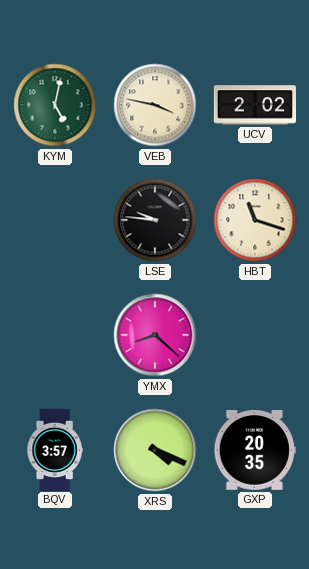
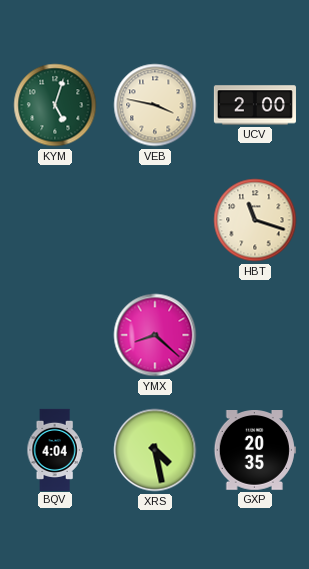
KYM: 5:02 -> 5:03 (55, 105)
UCV: 2:02 -> 2:00 (254, 105)
LSE: 9:46 -> none (155, 220)
BQV: 3:57 -> 4:04 (55, 449)
XRS: 4:19 -> 4:28 (155, 450)
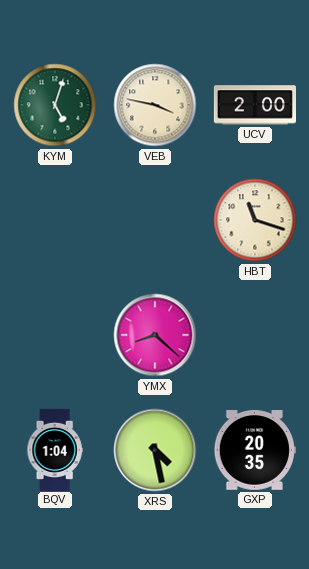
BQV: 4:04 -> 1:04 (55, 449)
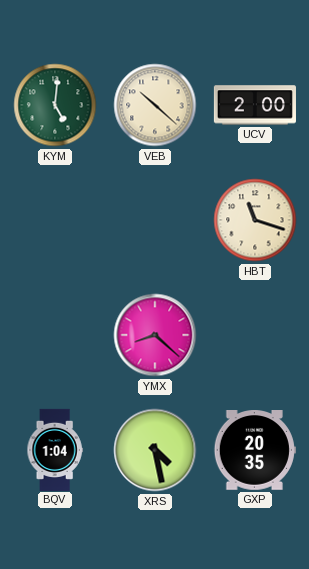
KYM: 5:03 -> 5:01 (55, 105)
VEB: 3:47 -> 10:22 (155, 105)
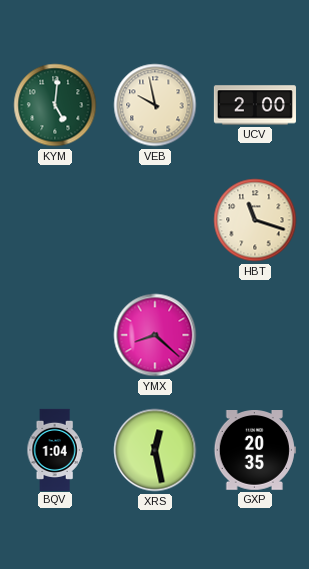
VEB: 10:22 -> 9:58 (155, 105)
XRS: 4:28 -> 12:28 (155, 450)
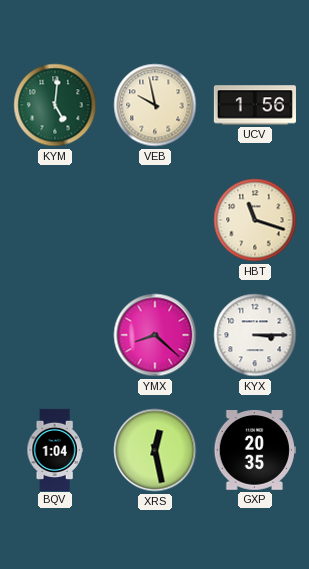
UCV: 2:00 -> 1:56 (254, 105)
KYX: none -> 3:15 (255, 335)
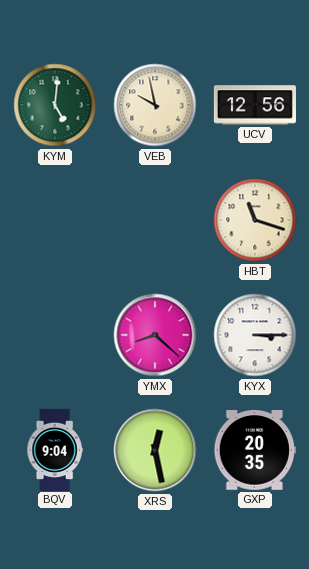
UCV: 1:56 -> 12:56 (254, 105)
BQV: 1:04 -> 9:04 (55, 449)
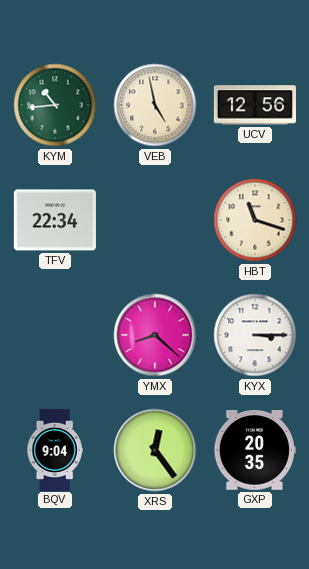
KYM: 5:01 -> 10:44 (55, 105)
VEB: 9:58 -> 4:58 (155, 105)
TFV: none -> 22:34 (55, 220)
XRS: 12:28 -> 12:24 (155, 450)
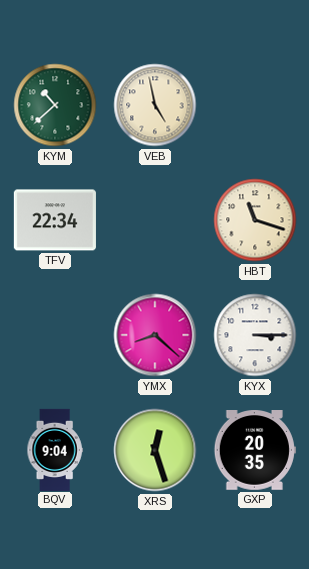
KYM: 10:44 -> 10:38 (55, 105)
UCV: 12:56 -> none (254, 105)
XRS: 12:24 -> 12:27 (155, 450)
